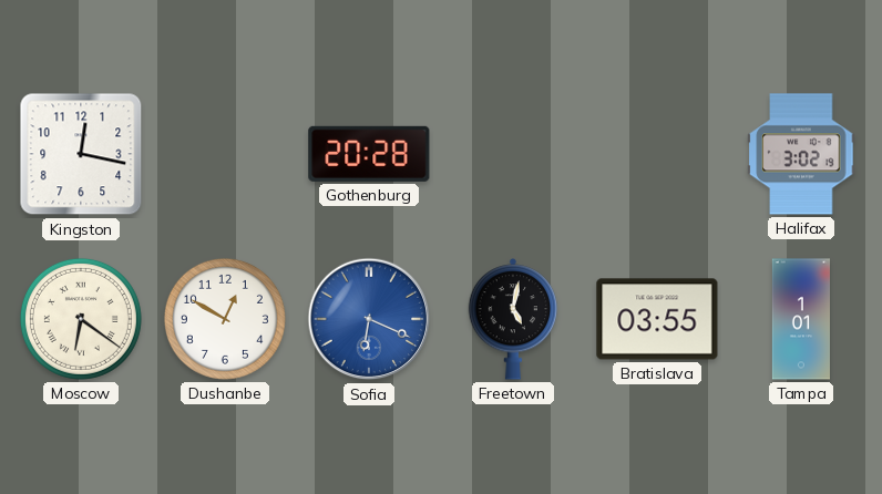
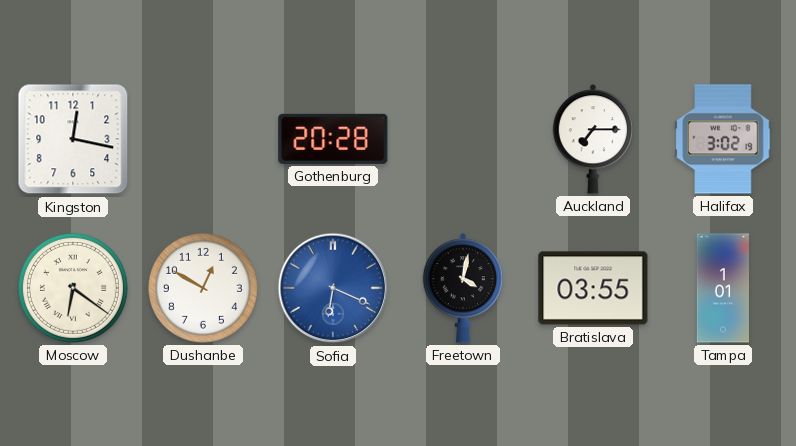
Auckland: none -> 7:15 (593, 139)
Freetown: 5:02 -> 4:02 (463, 288)
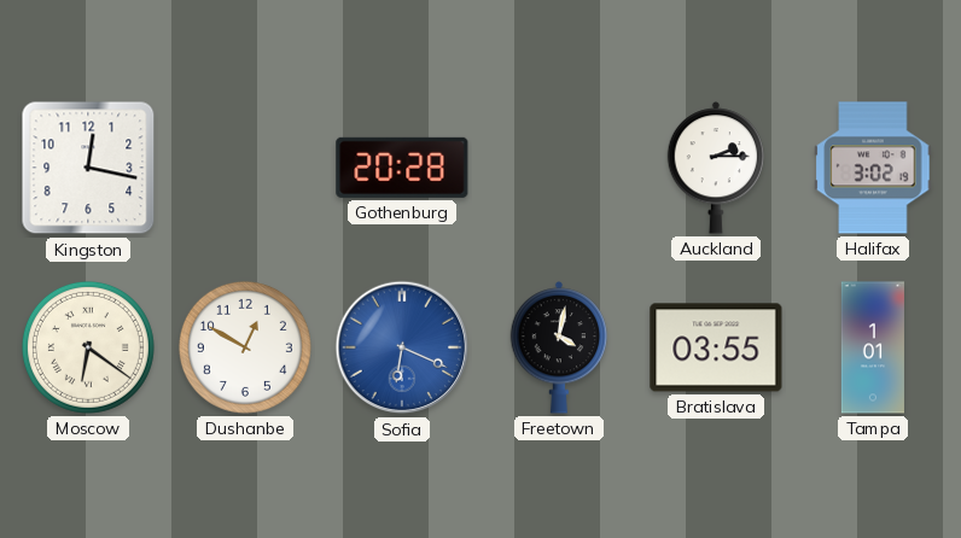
Auckland: 7:15 -> 2:15 (716, 168)
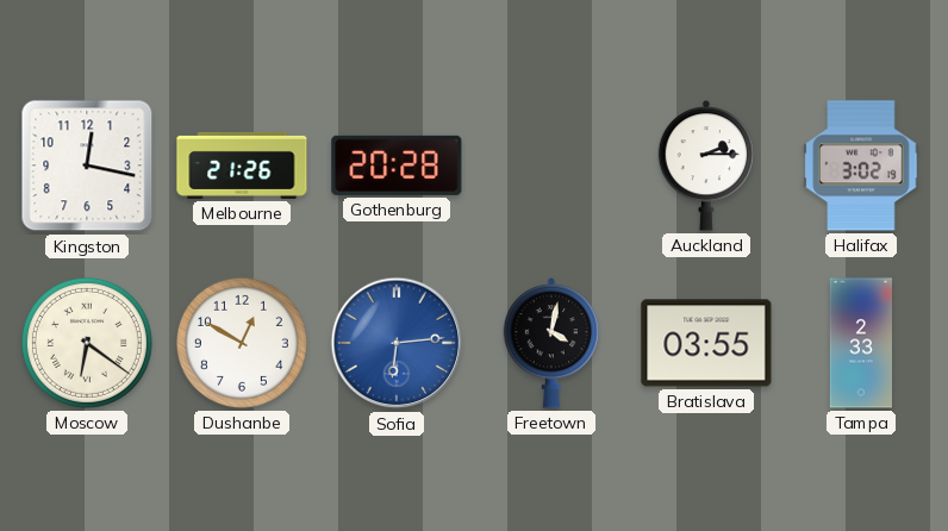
Melbourne: none -> 21:26 (242, 165)
Sofia: 6:19 -> 6:14 (397, 343)
Tampa: 1:01 -> 2:33 (861, 343)
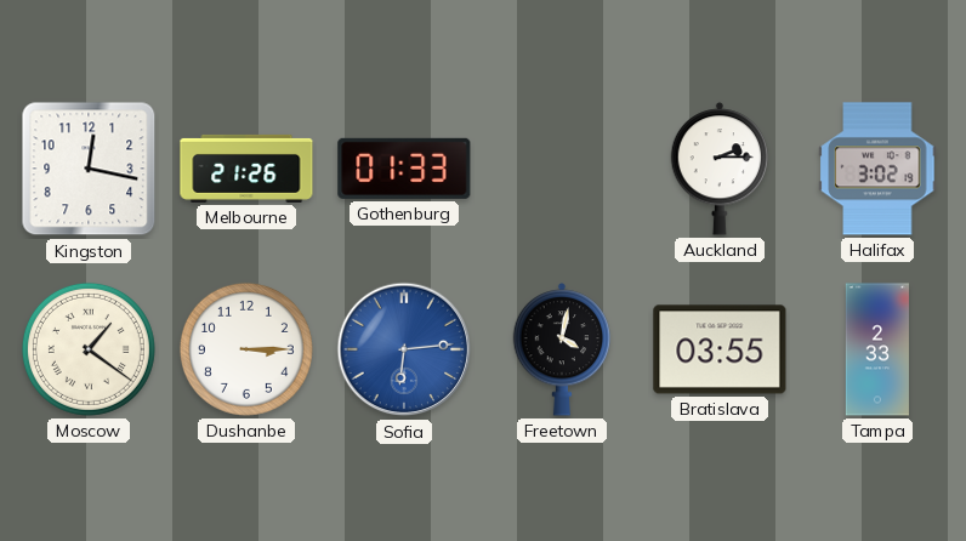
Gothenburg: 20:28 -> 01:33 (404, 169)
Moscow: 6:21 -> 1:21 (89, 349)
Dushanbe: 12:50 -> 3:15 (246, 349)
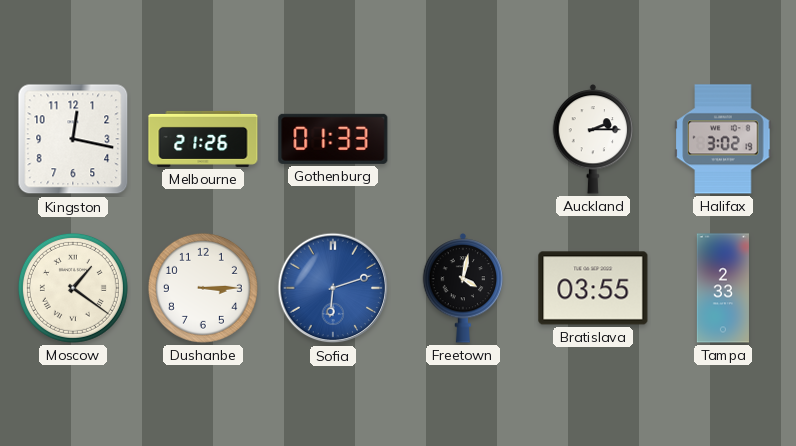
Sofia: 6:14 -> 6:12 (333, 288)
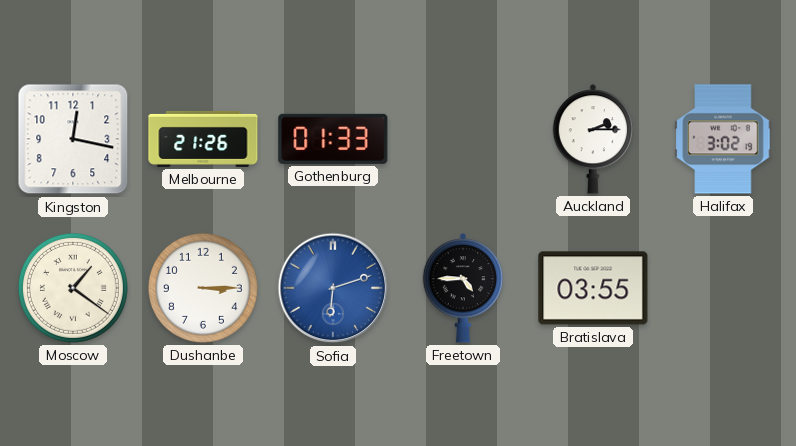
Freetown: 4:02 -> 4:45 (463, 288)
Tampa: 2:33 -> none (723, 288)
